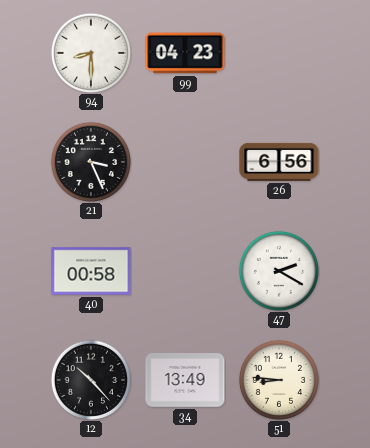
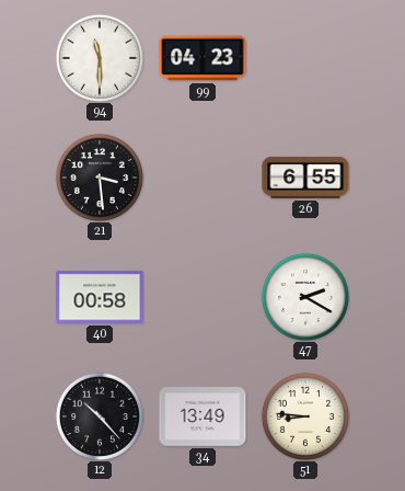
94: 8:30 -> 11:30 (100, 58)
21: 3:26 -> 3:29 (100, 178)
26: 6:56 -> 6:55 (305, 178)
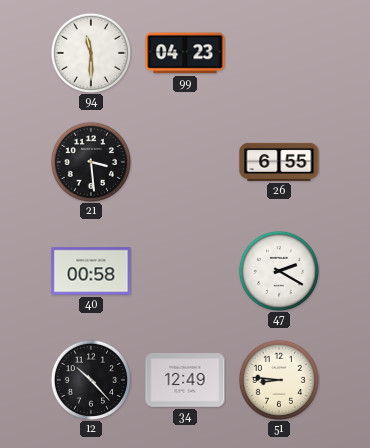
34: 13:49 -> 12:49 (185, 381)
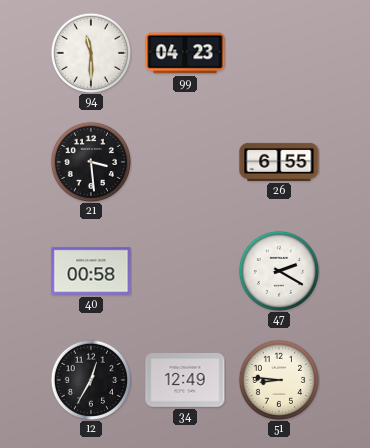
12: 10:23 -> 12:35 (91, 380)
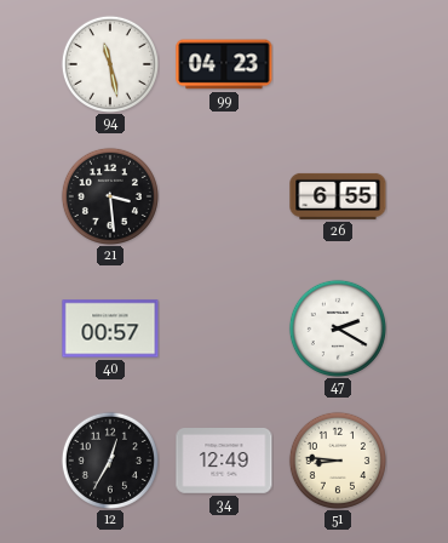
94: 11:30 -> 11:28 (110, 64)
40: 00:58 -> 00:57 (110, 328)
